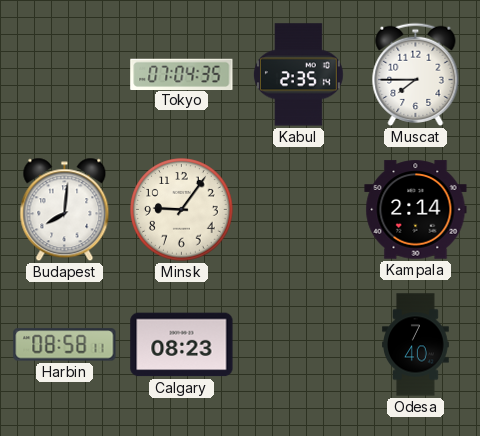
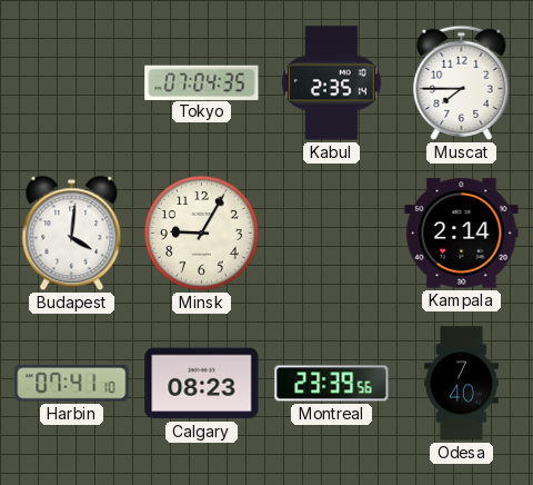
Budapest: 8:01 -> 4:01 (72, 234)
Minsk: 9:06 -> 9:05 (202, 234)
Harbin: 08:58 -> 07:41 (72, 384)
Montreal: none -> 23:39 (332, 384)
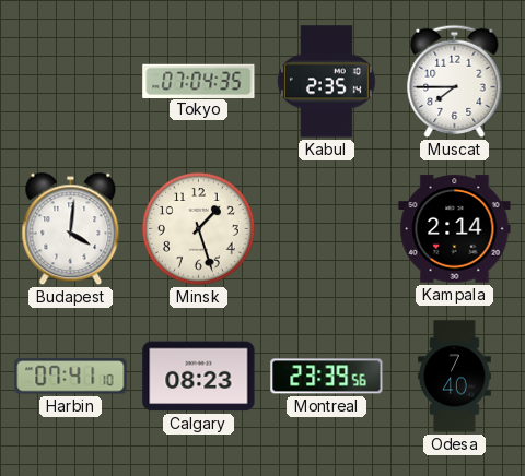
Minsk: 9:05 -> 1:27 (199, 229)
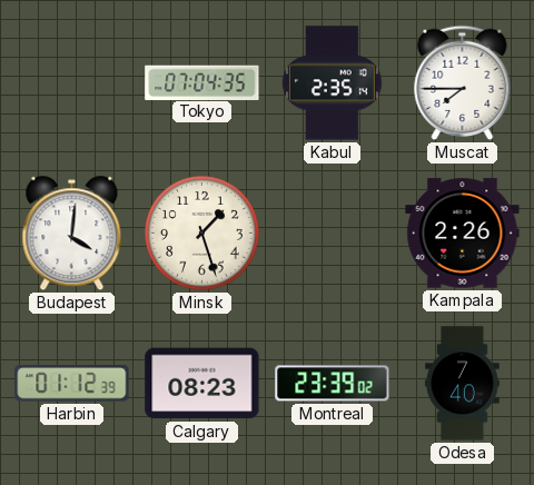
Kampala: 2:14 -> 2:26 (463, 234)
Harbin: 07:41 -> 01:12 (72, 384)
Montreal: 23:39:56 -> 23:39:02 (333, 384)
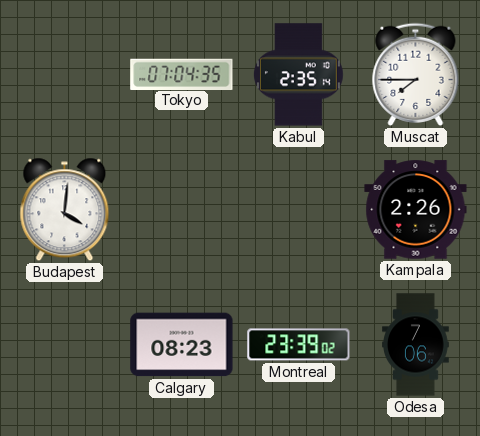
Minsk: 1:27 -> none (202, 234)
Harbin: 01:12 -> none (72, 384)
Odesa: 7:40 -> 7:06 (416, 345)
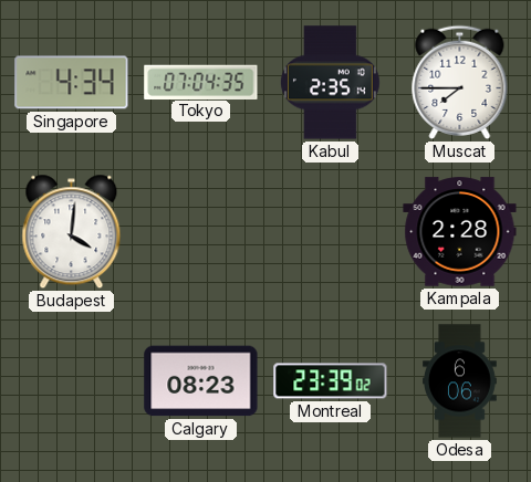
Singapore: none -> 4:34 (72, 83)
Kampala: 2:26 -> 2:28 (460, 232)
Odesa: 7:06 -> 6:06 (460, 381)
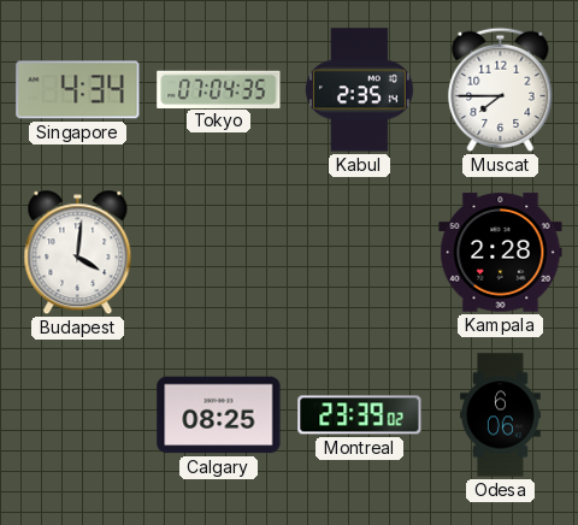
Calgary: 08:23 -> 08:25 (219, 415)
